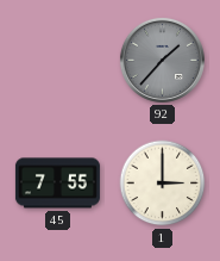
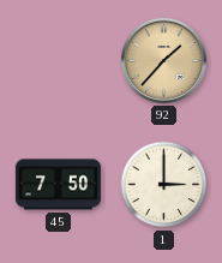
92 dial: grey -> champagne (163, 60)
45: 7:55 -> 7:50 (58, 185)
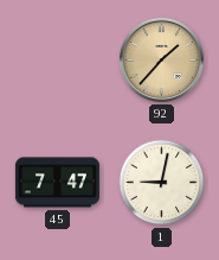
45: 7:50 -> 7:47 (57, 183)
1: 3:00 -> 9:02 (162, 183)
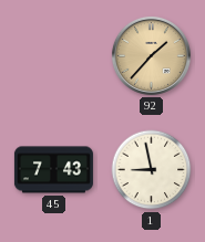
45: 7:47 -> 7:43 (53, 170)
1: 9:02 -> 8:58 (152, 170)
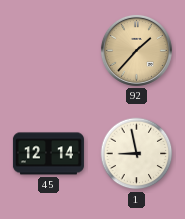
45: 7:43 -> 12:14 (48, 154)
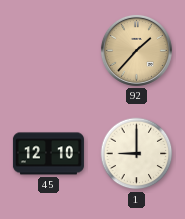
45: 12:14 -> 12:10 (48, 154)
1: 8:58 -> 9:00 (137, 154)
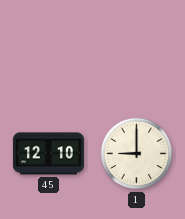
92: 1:37 -> none (136, 50)
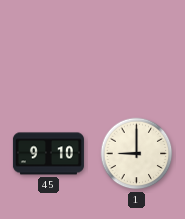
45: 12:10 -> 9:10 (48, 154)
